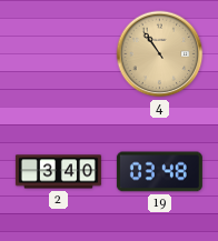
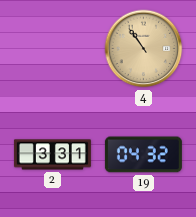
2: 3:40 -> 3:31 (52, 155)
19: 03:48 -> 04:32 (143, 155)
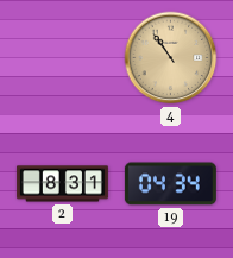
2: 3:31 -> 8:31 (62, 184)
19: 04:32 -> 04:34 (170, 184)
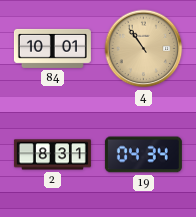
84: none -> 10:01 (52, 48)
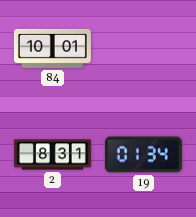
4: 10:54 -> none (144, 49)
19: 04:34 -> 01:34 (143, 155)
